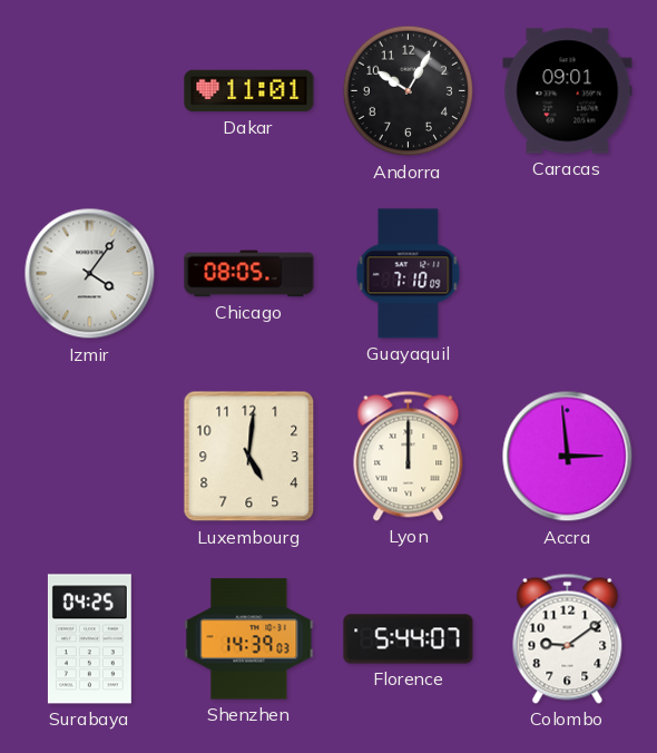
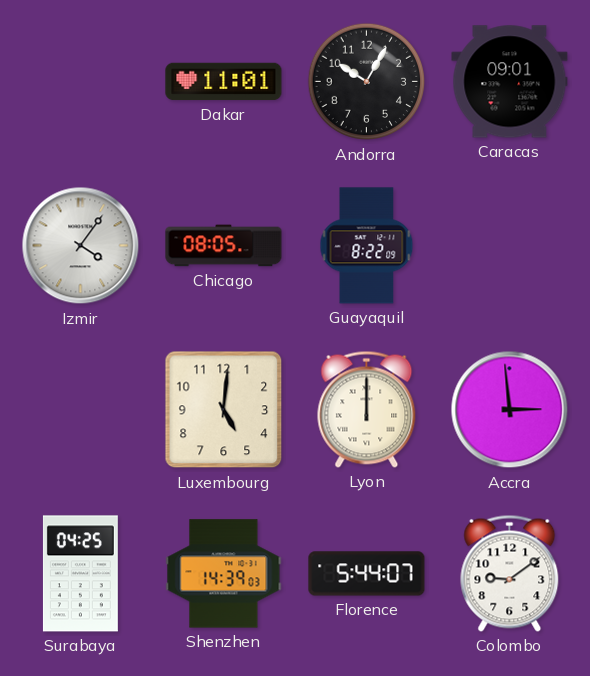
Guayaquil: 7:10 -> 8:22 (367, 246)
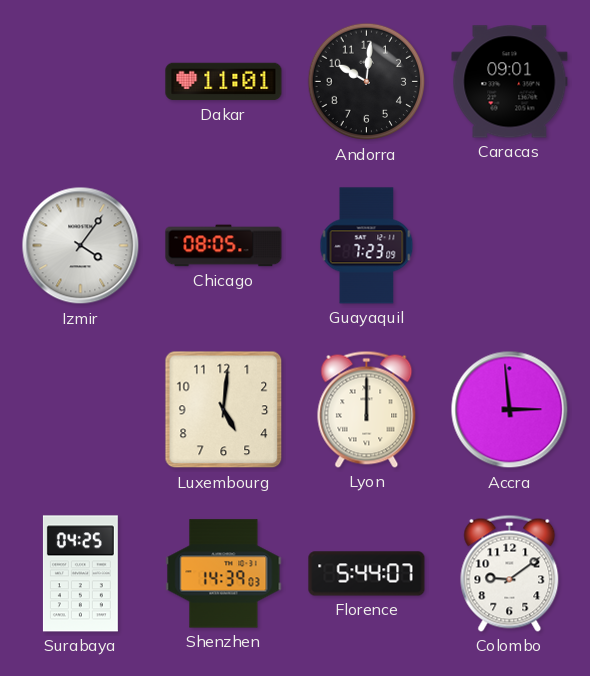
Andorra: 10:05 -> 10:01 (367, 82)
Guayaquil: 8:22 -> 7:23 (367, 246)
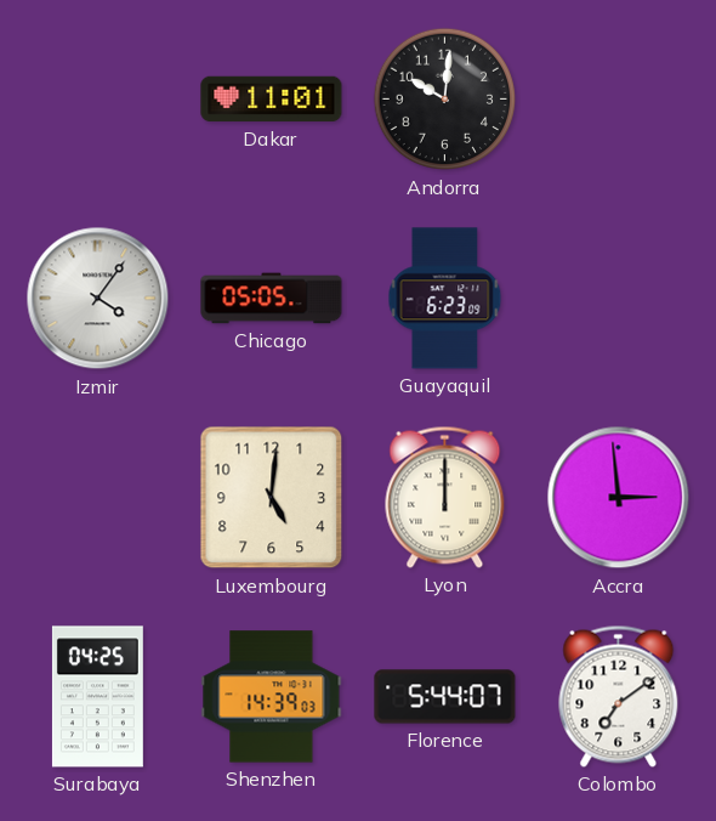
Caracas: 09:01 -> none (510, 82)
Chicago: 08:05 -> 05:05 (272, 299)
Guayaquil: 7:23 -> 6:23 (445, 299)
Colombo: 9:09 -> 7:09 (619, 696)
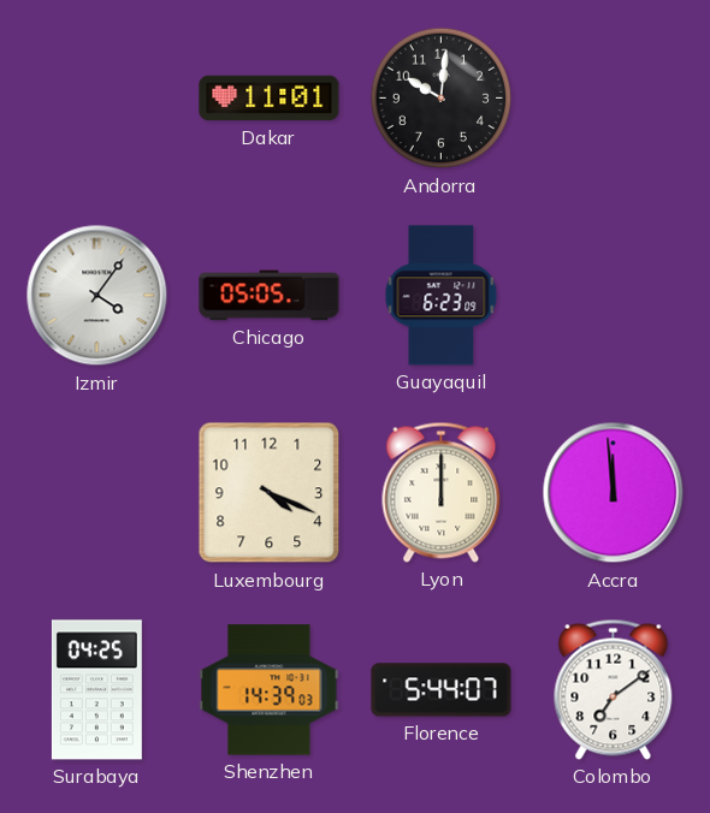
Luxembourg: 5:01 -> 4:19 (270, 493)
Accra: 2:59 -> 11:59 (614, 493)
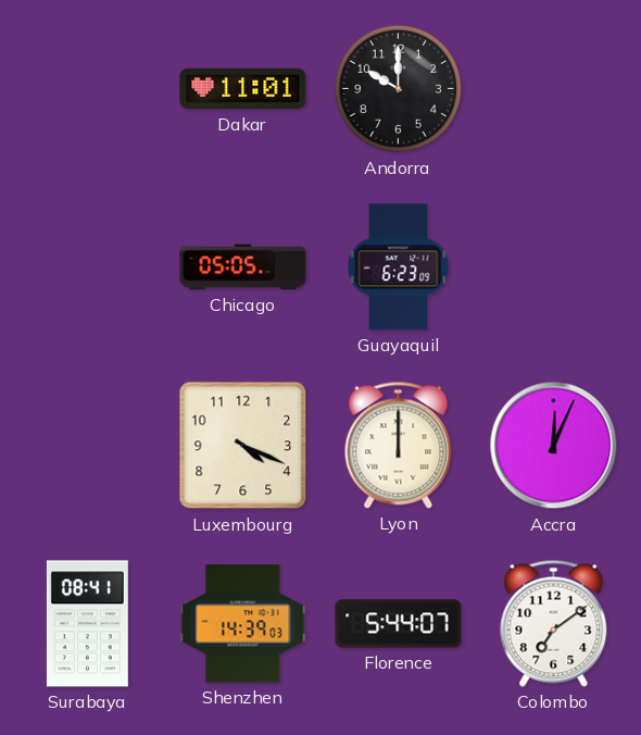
Andorra: 10:01 -> 10:00 (399, 89)
Izmir: 4:06 -> none (97, 296)
Accra: 11:59 -> 12:04 (554, 446)
Surabaya: 04:25 -> 08:41 (87, 624)
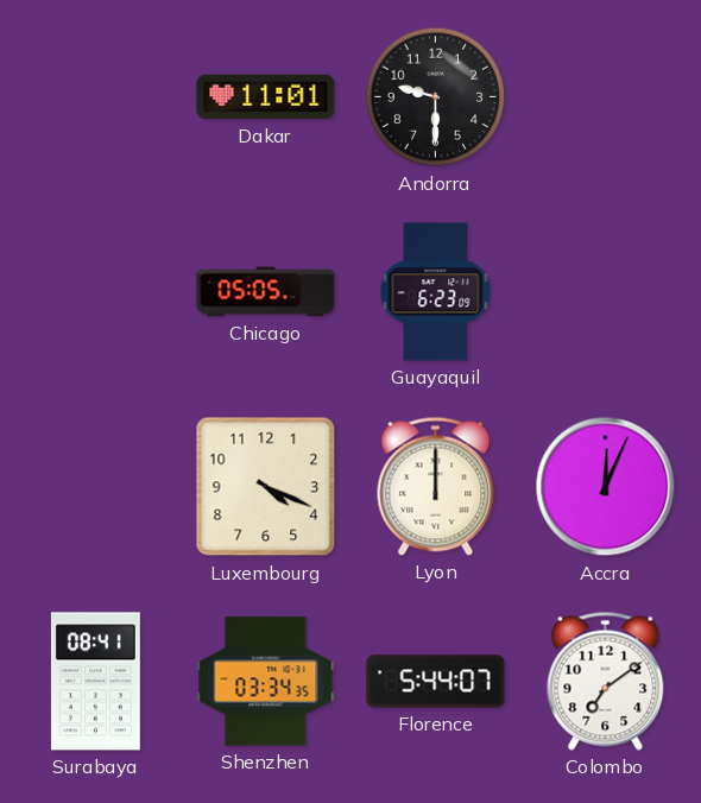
Andorra: 10:00 -> 9:30 (436, 97)
Shenzhen: 14:39 -> 03:34 (266, 682)
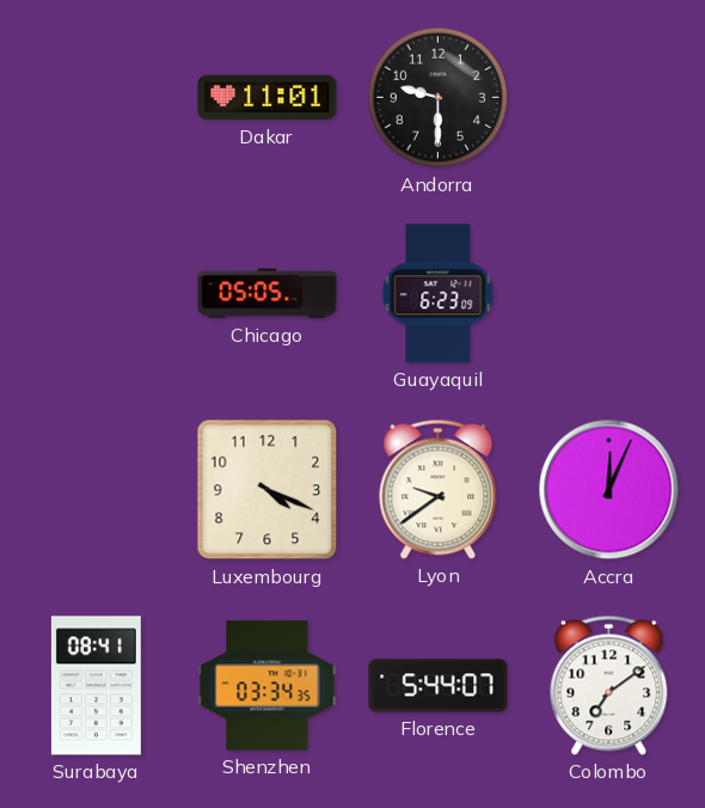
Lyon: 12:00 -> 9:39 (439, 489)
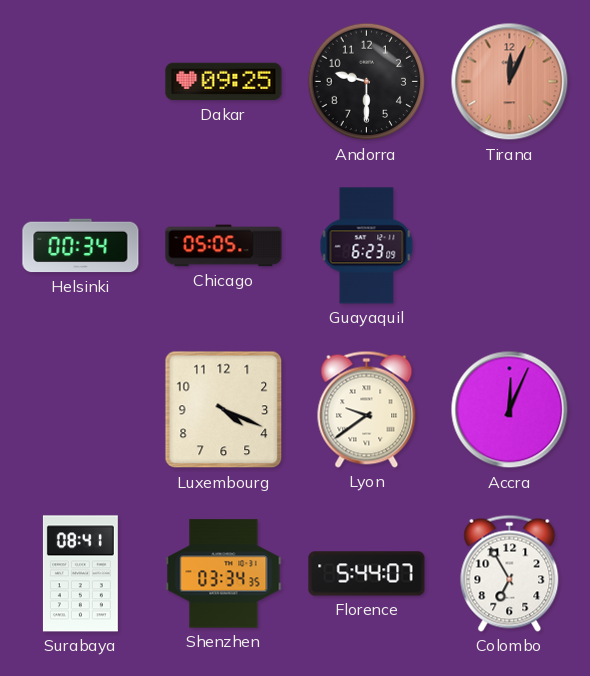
Dakar: 11:01 -> 09:25 (224, 82)
Tirana: none -> 12:04 (510, 82)
Helsinki: none -> 00:34 (81, 246)
Colombo: 7:09 -> 6:55 (510, 573)
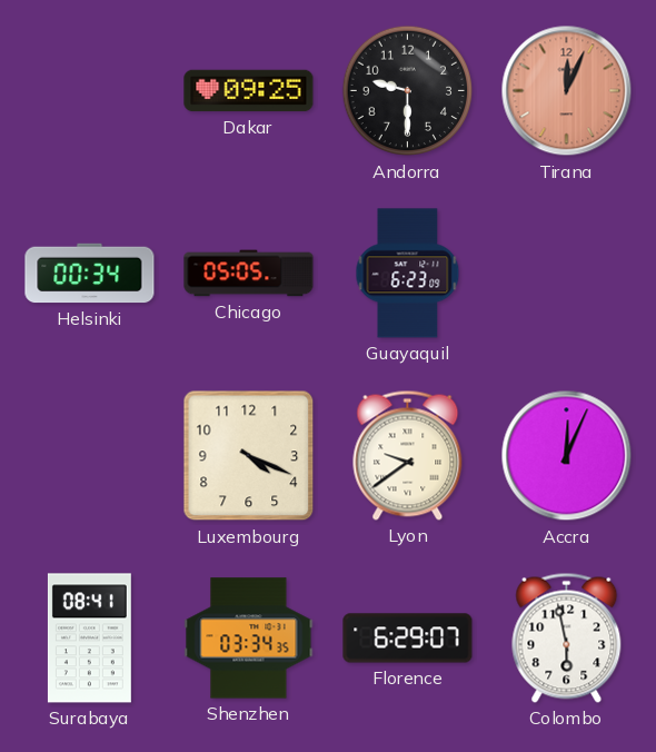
Florence: 5:44 -> 6:29 (408, 639)
Colombo: 6:55 -> 5:58 (567, 637)
